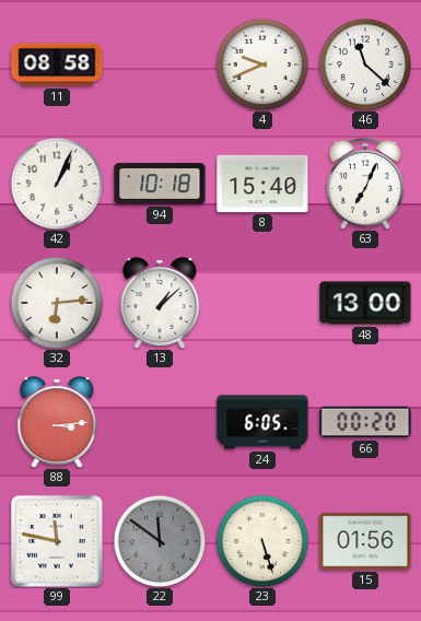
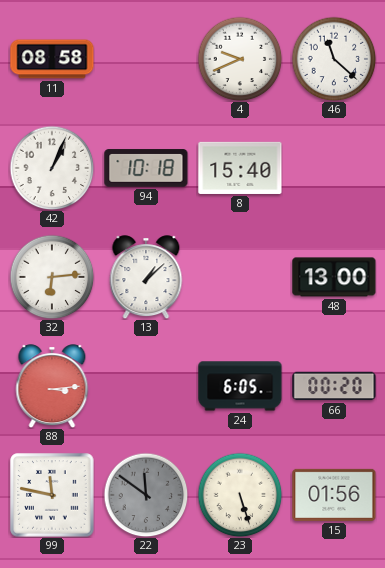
63: 7:04 -> none (365, 184)
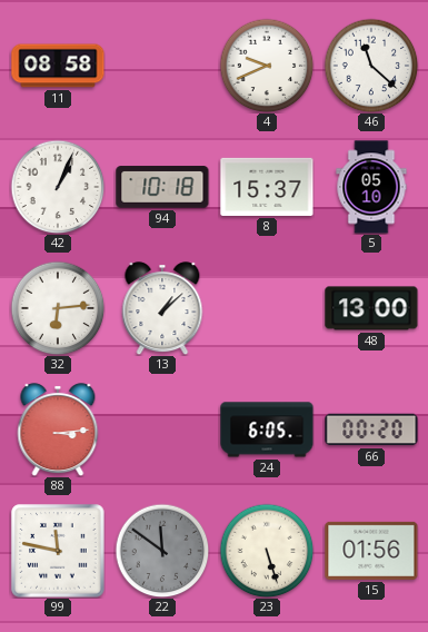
8: 15:40 -> 15:37 (267, 187)
5: none -> 05:10 (371, 187)
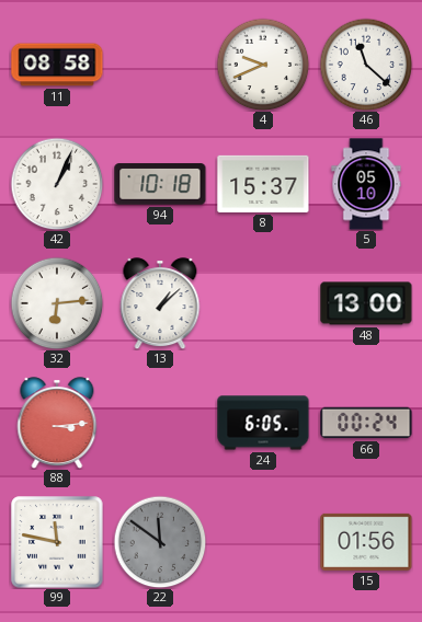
66: 00:20 -> 00:24 (366, 423)
23: 5:27 -> none (267, 551)
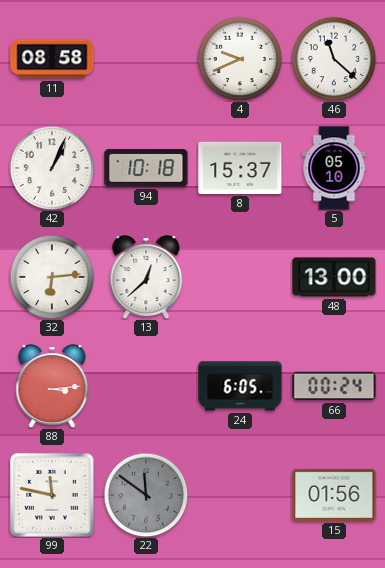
13: 1:08 -> 12:38 (146, 277)
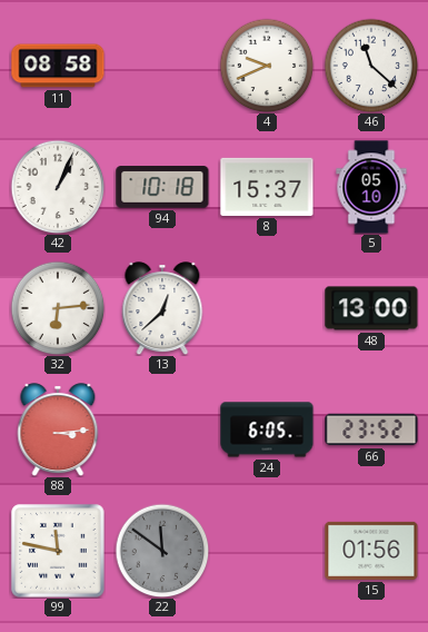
66: 00:24 -> 23:52 (371, 429)
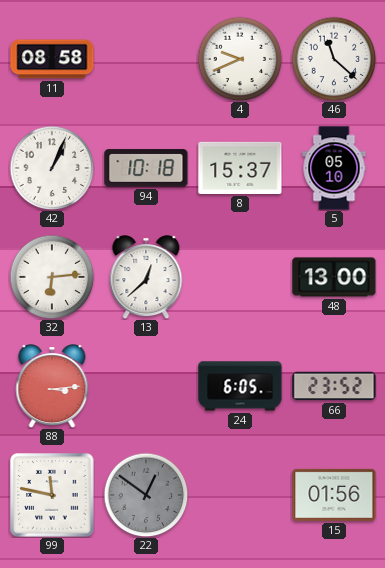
22: 11:51 -> 12:51 (146, 495)
